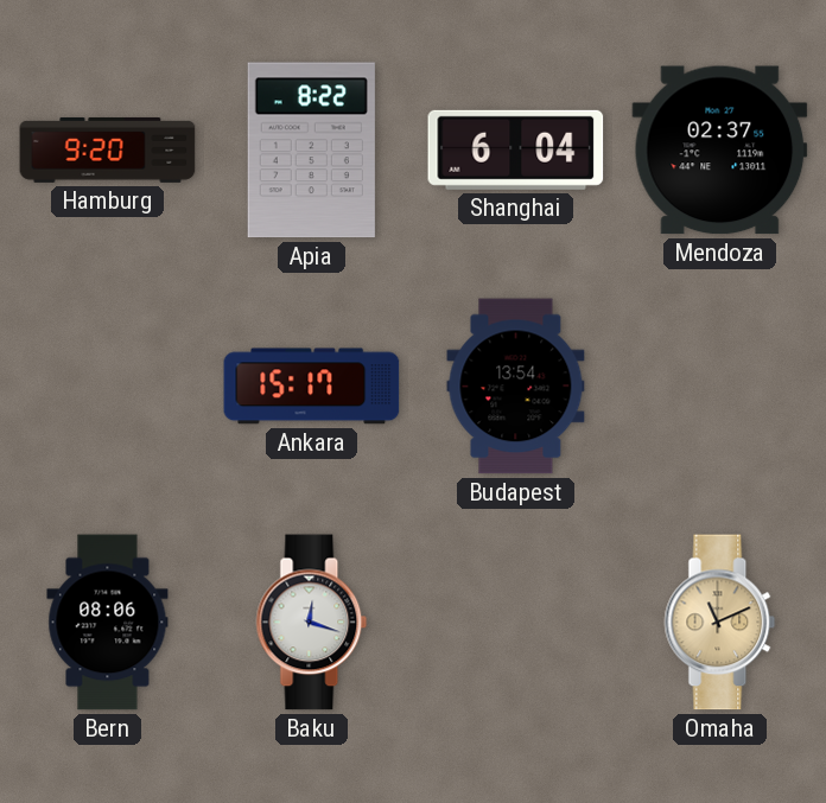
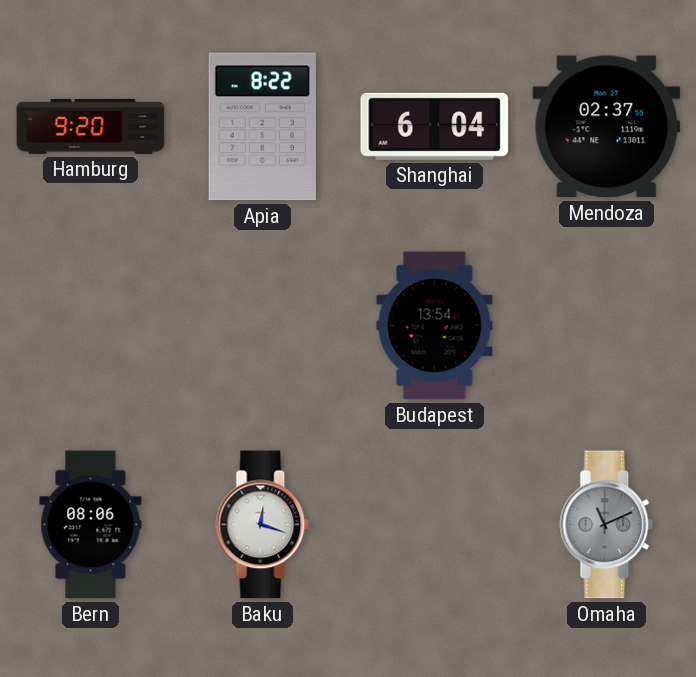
Ankara: 15:17 -> none (312, 387)
Omaha dial: champagne -> grey (607, 525)
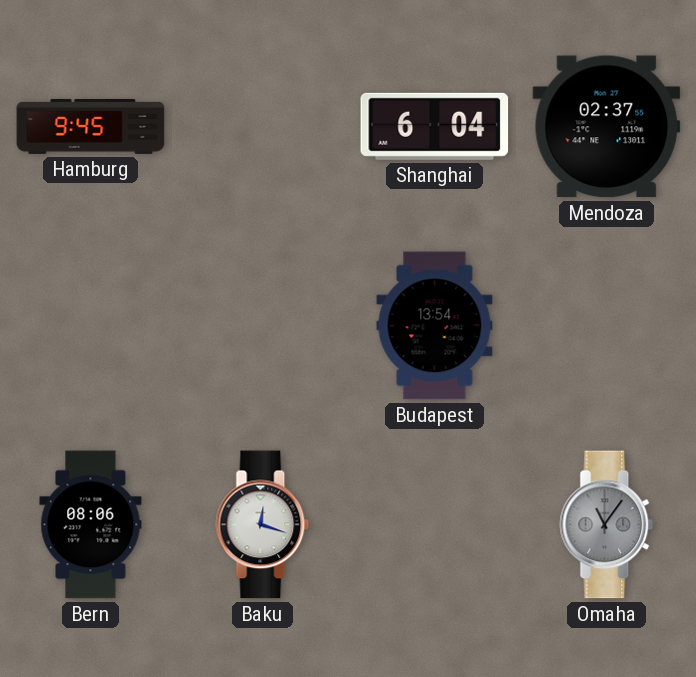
Hamburg: 9:20 -> 9:45 (91, 126)
Apia: 8:22 -> none (262, 127)
Omaha: 11:11 -> 11:06 (607, 525)
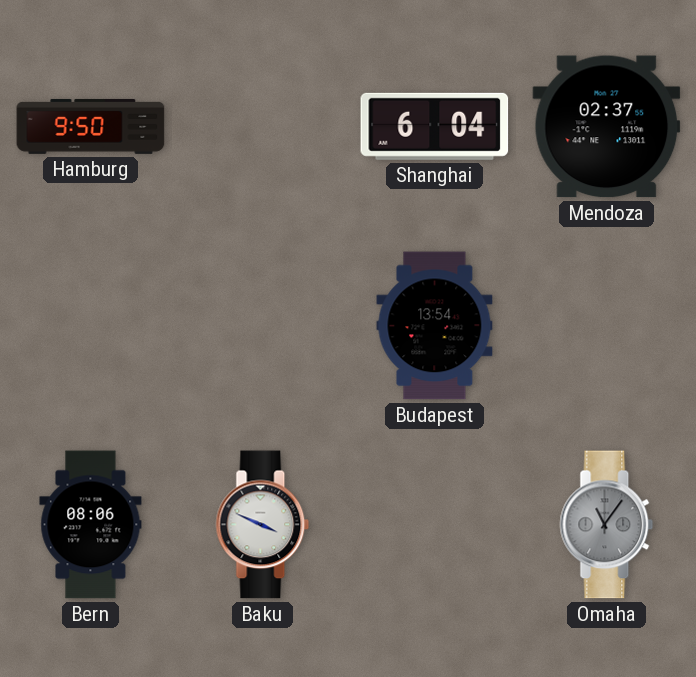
Hamburg: 9:45 -> 9:50 (91, 126)
Baku: 12:18 -> 3:49 (263, 525)
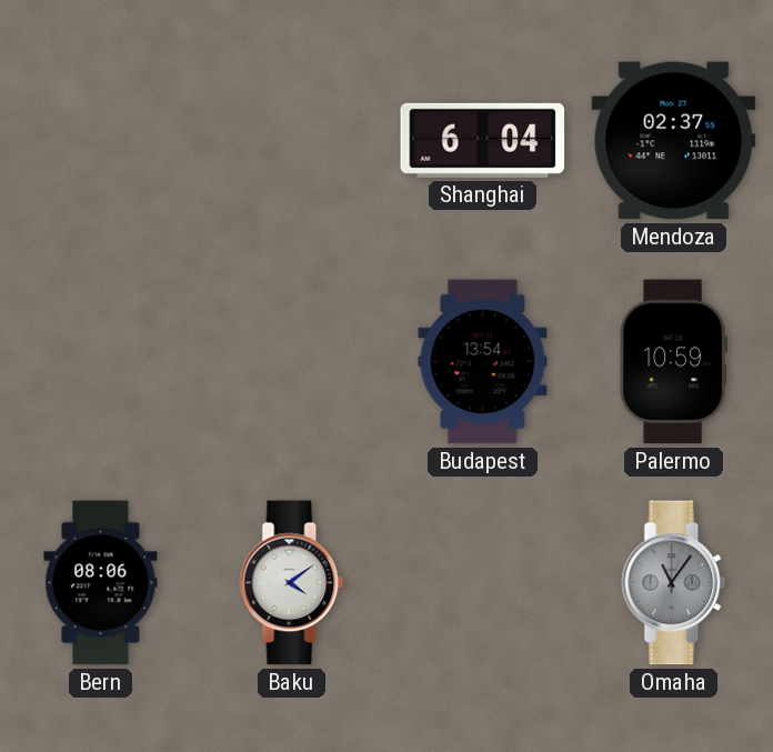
Hamburg: 9:50 -> none (91, 126)
Palermo: none -> 10:59 (673, 362)
Baku: 3:49 -> 4:09 (292, 583)
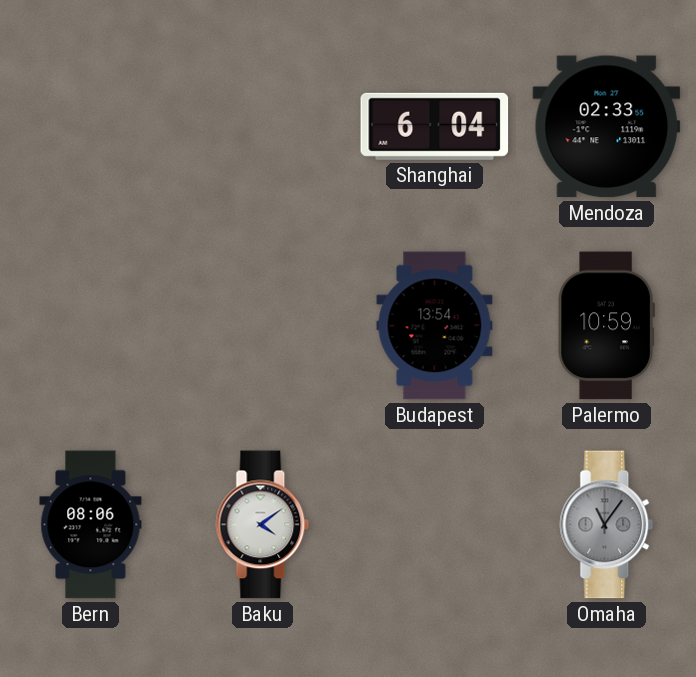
Mendoza: 02:37 -> 02:33 (607, 127)
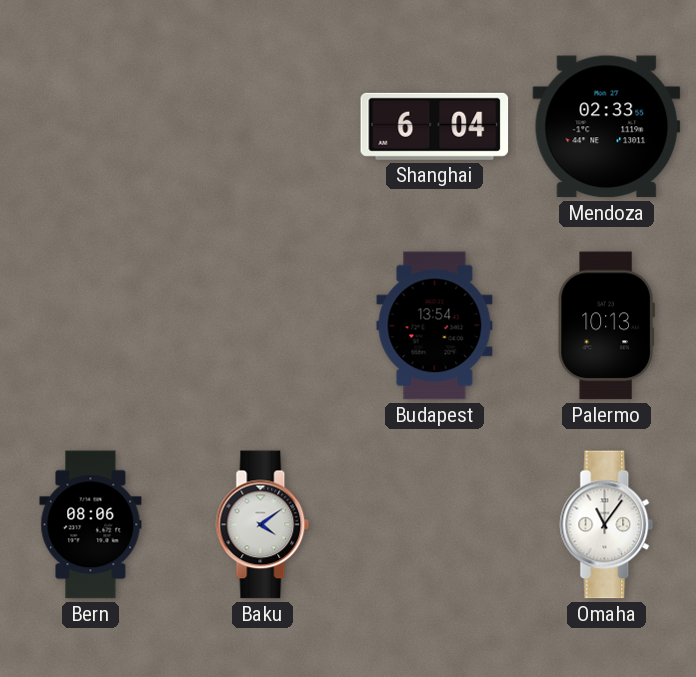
Palermo: 10:59 -> 10:13 (606, 326)
Omaha dial: grey -> white (607, 525)
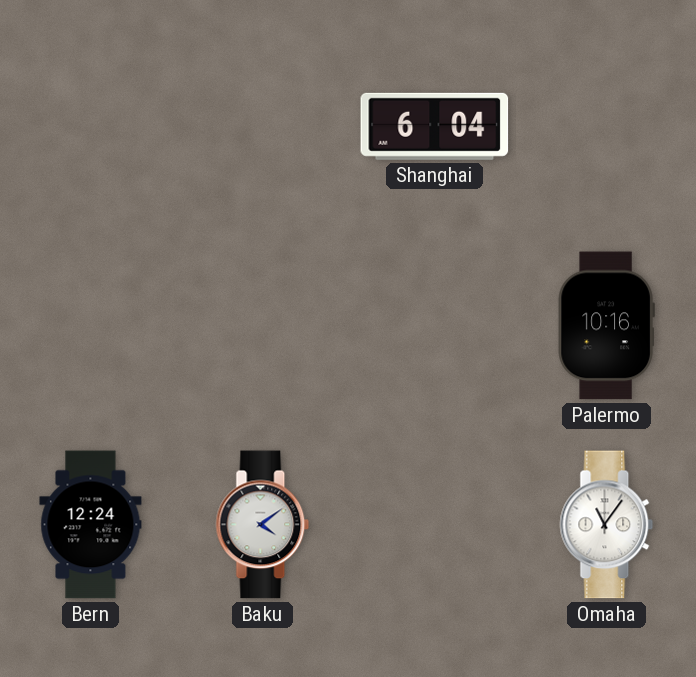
Mendoza: 02:33 -> none (607, 127)
Budapest: 13:54 -> none (435, 326)
Palermo: 10:13 -> 10:16 (606, 326)
Bern: 08:06 -> 12:24 (91, 525)
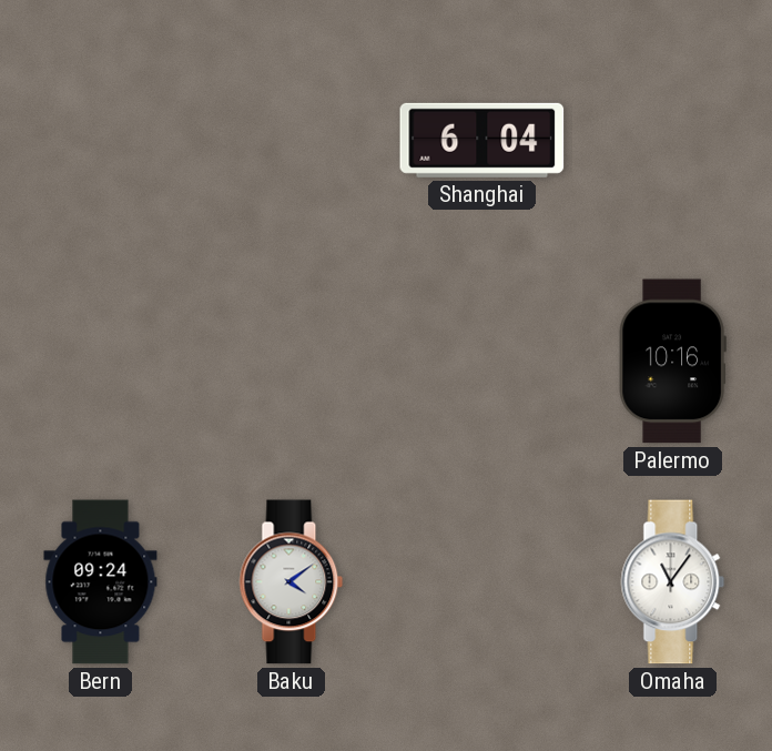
Bern: 12:24 -> 09:24 (101, 582)
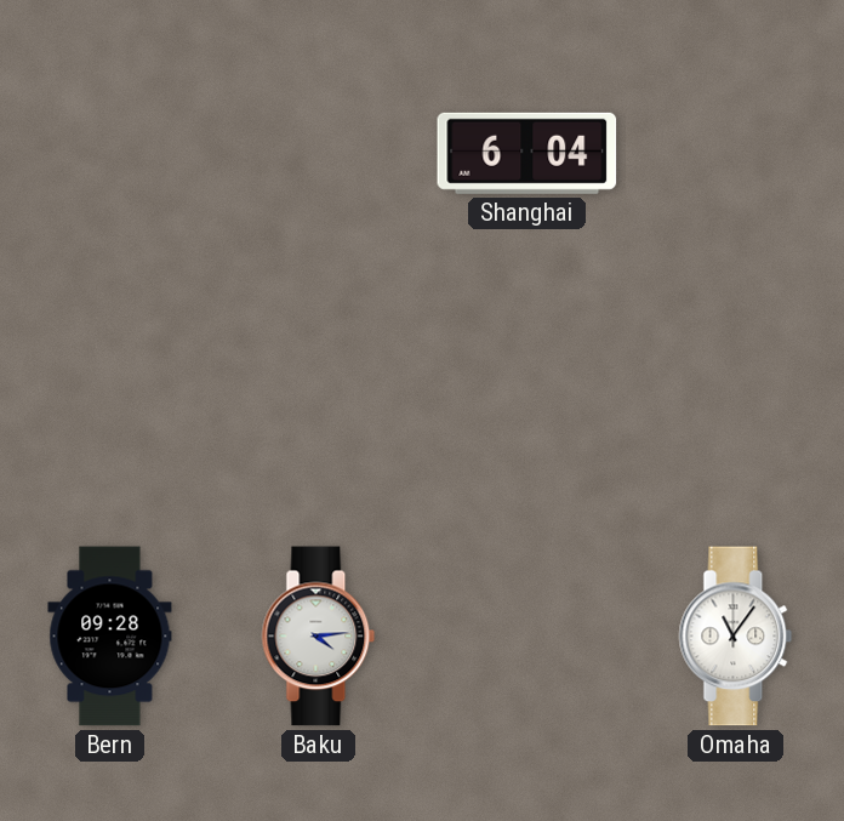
Palermo: 10:16 -> none (672, 362)
Bern: 09:24 -> 09:28 (110, 637)
Baku: 4:09 -> 4:14 (319, 637)
